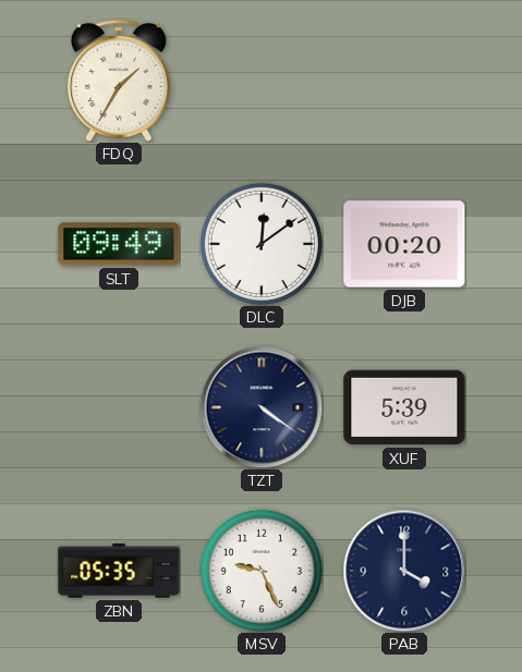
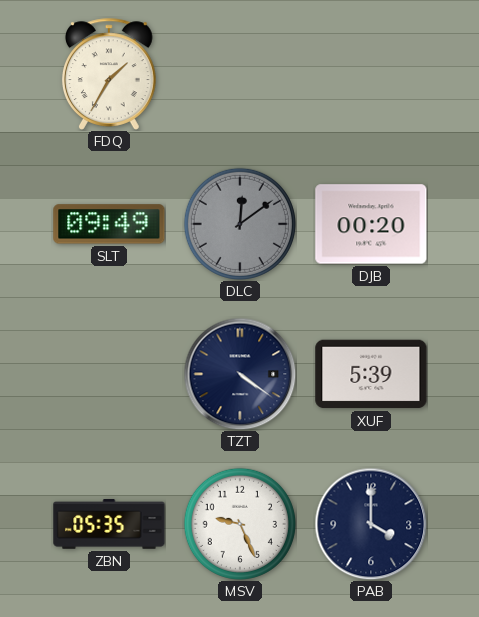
DLC dial: white -> grey (240, 224)
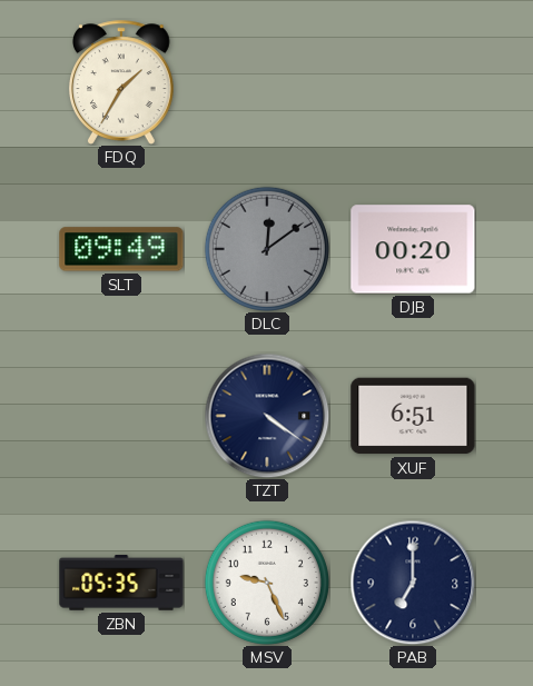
XUF: 5:39 -> 6:51 (413, 416)
PAB: 4:00 -> 7:00 (413, 583)
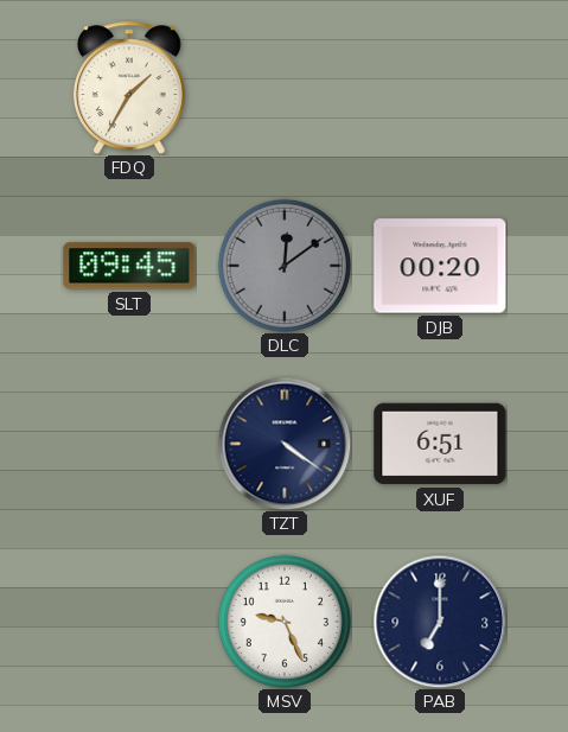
SLT: 09:49 -> 09:45 (129, 266)
ZBN: 05:35 -> none (121, 583)
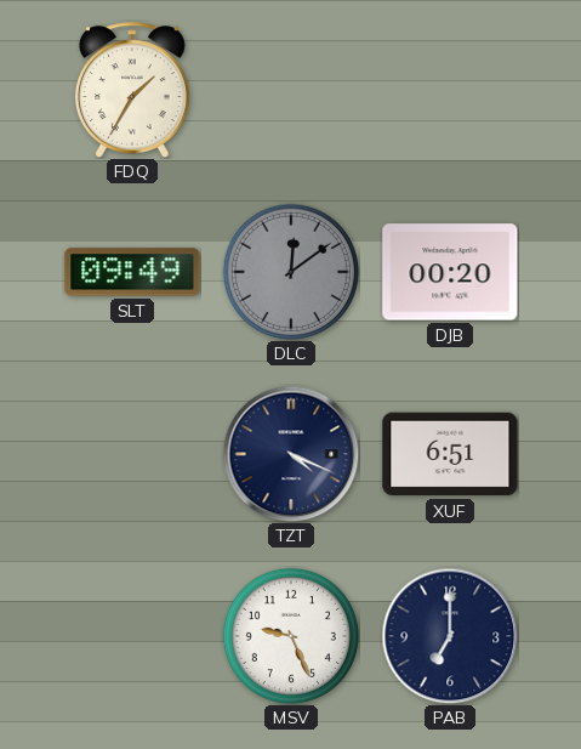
SLT: 09:45 -> 09:49 (132, 272)
TZT: 4:21 -> 4:19 (291, 454)
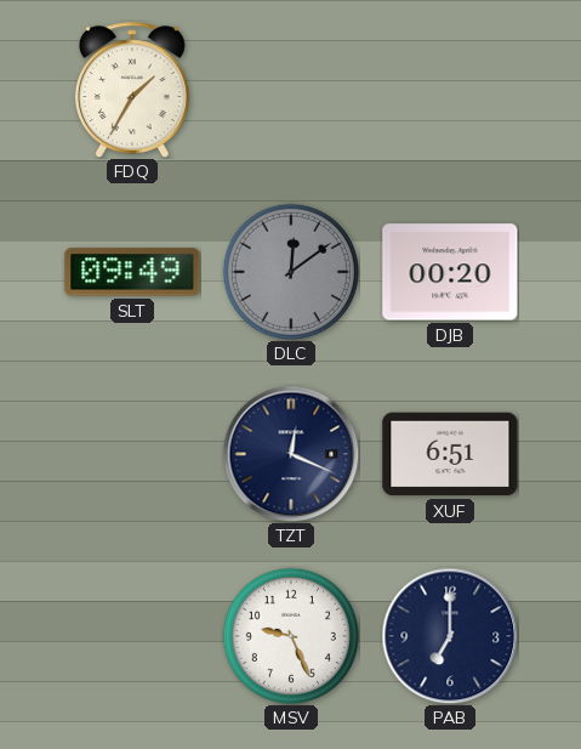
TZT: 4:19 -> 12:19 (291, 454)
